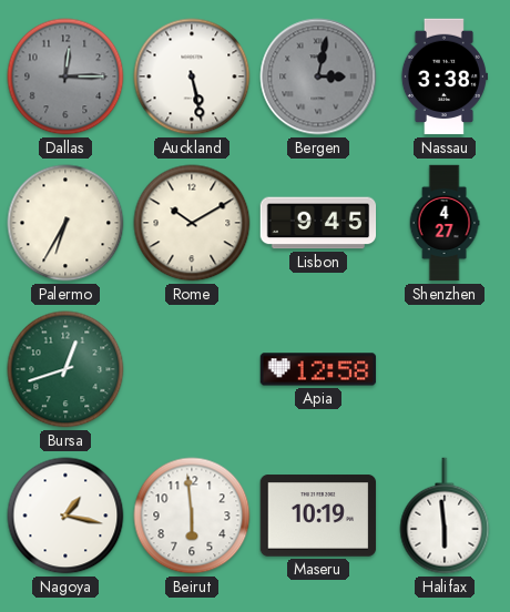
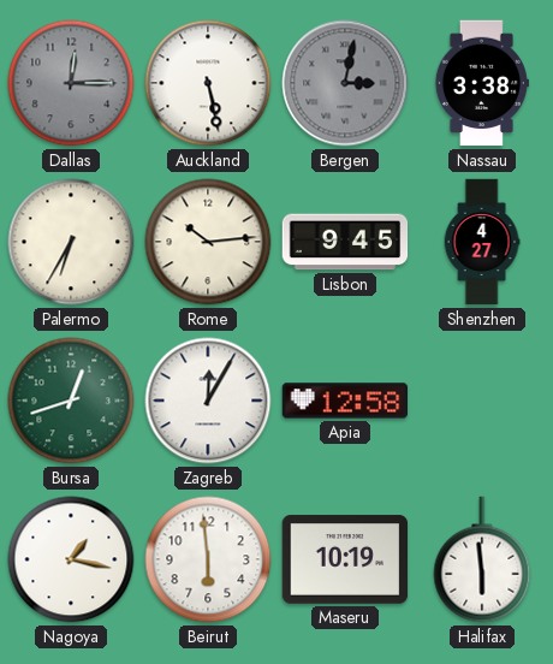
Rome: 10:10 -> 10:14 (208, 242)
Zagreb: none -> 12:05 (208, 401)
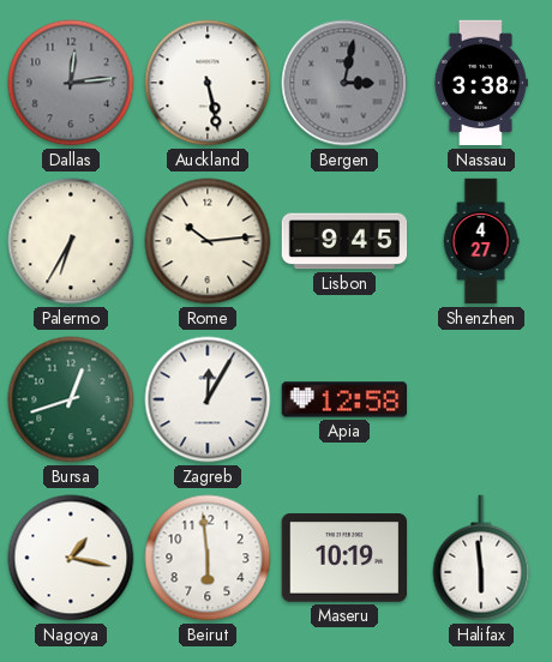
Dallas: 12:15 -> 12:14 (71, 83)
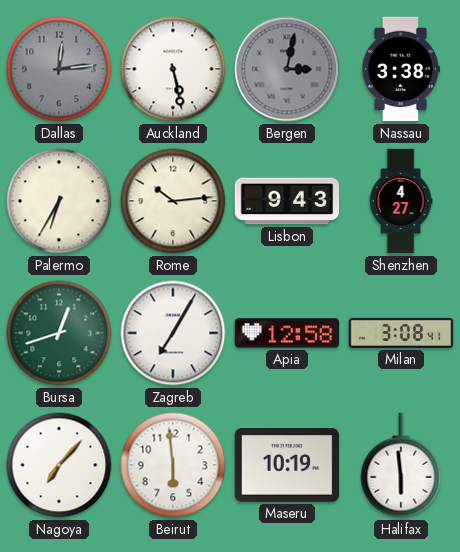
Lisbon: 9:45 -> 9:43 (287, 201)
Zagreb: 12:05 -> 7:05 (173, 333)
Milan: none -> 3:08 (401, 333)
Nagoya: 1:17 -> 7:07 (59, 465)
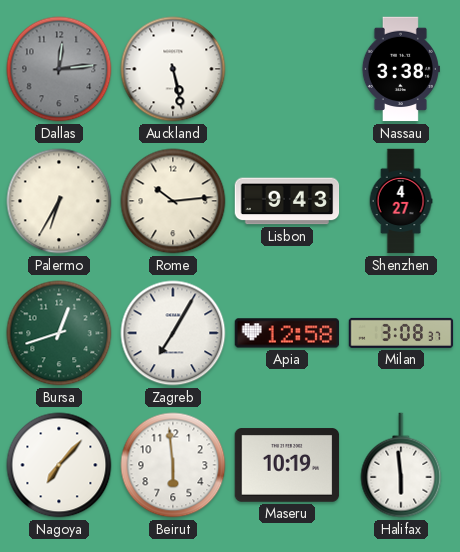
Bergen: 3:02 -> none (287, 69)
Milan: 3:08:41 -> 3:08:37 (401, 333)
